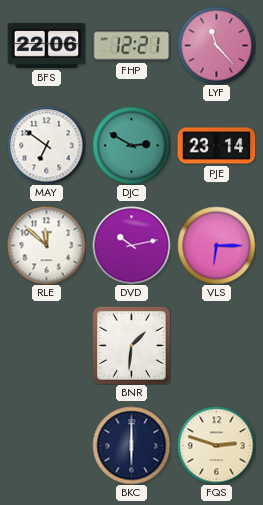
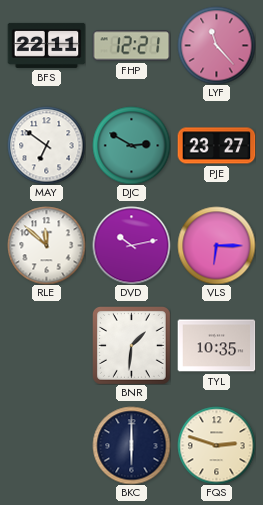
BFS: 22:06 -> 22:11 (46, 45)
PJE: 23:14 -> 23:27 (216, 146)
TYL: none -> 10:35 (216, 346)
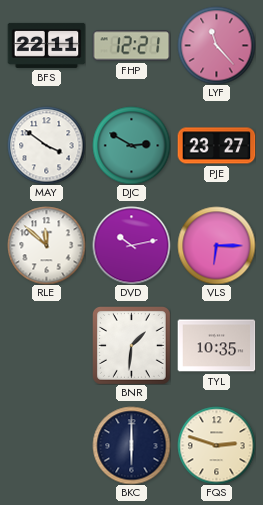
MAY: 6:51 -> 3:51 (46, 145)
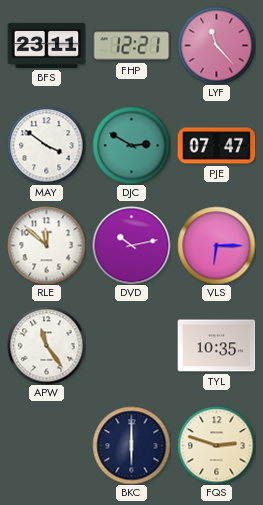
BFS: 22:11 -> 23:11 (46, 45)
PJE: 23:27 -> 07:47 (216, 146)
APW: none -> 11:24 (46, 345)
BNR: 1:31 -> none (132, 346)
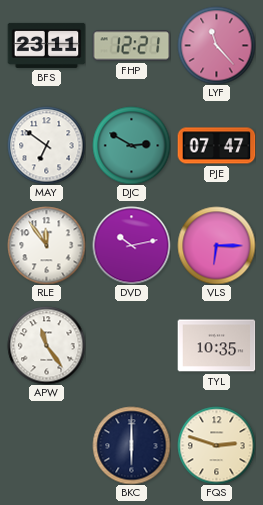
MAY: 3:51 -> 6:51 (46, 145)
RLE: 11:52 -> 11:54 (46, 245)
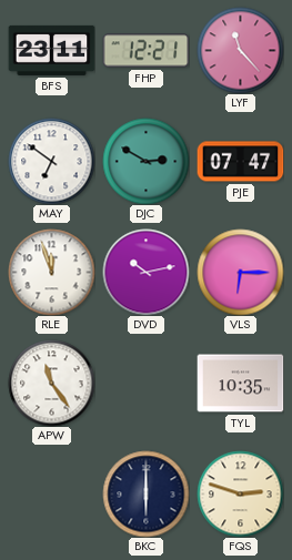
RLE: 11:54 -> 11:57 (51, 272)
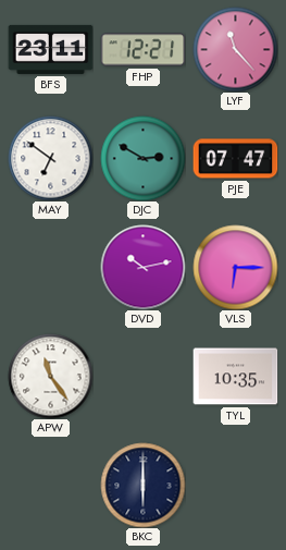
RLE: 11:57 -> none (51, 272)
FQS: 2:48 -> none (240, 493)
